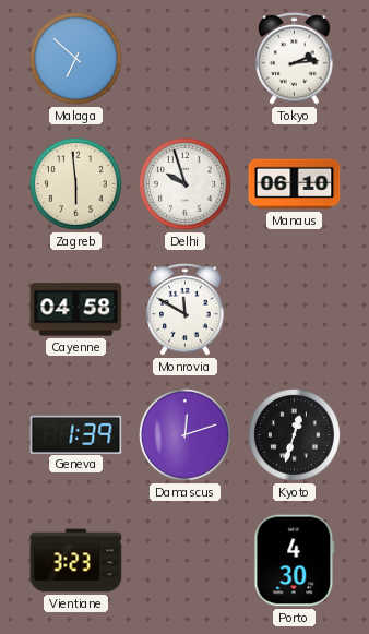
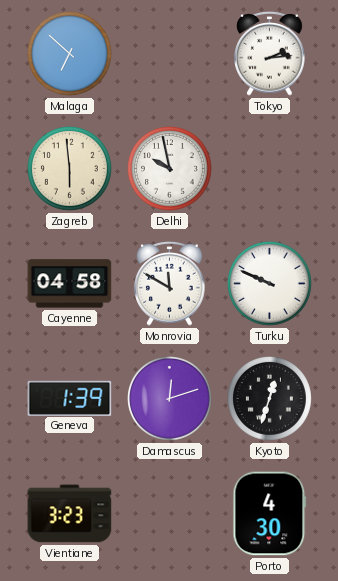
Delhi: 9:57 -> 9:58 (170, 169)
Manaus: 06:10 -> none (295, 184)
Turku: none -> 9:49 (270, 284)
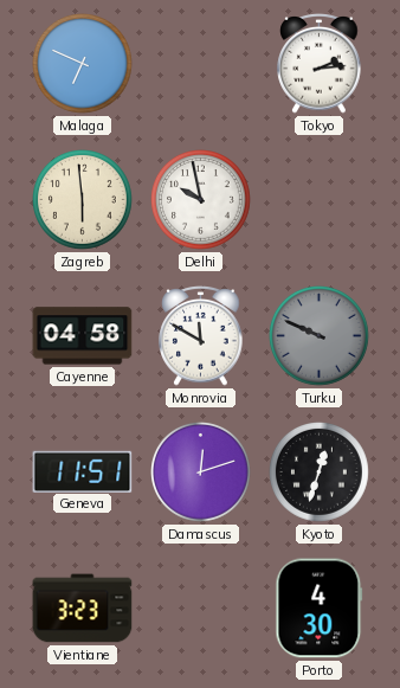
Malaga: 6:52 -> 6:49 (83, 64)
Turku dial: white -> grey (320, 336)
Geneva: 1:39 -> 11:51 (83, 471)
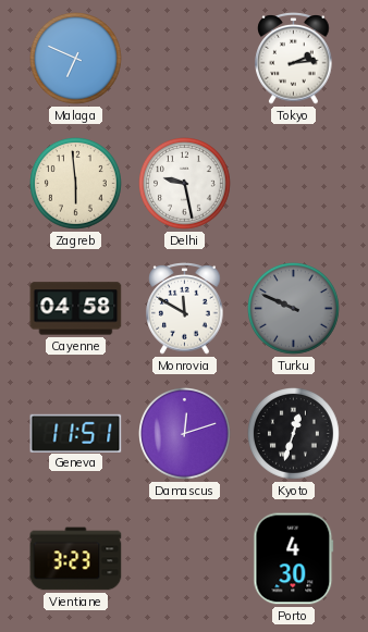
Delhi: 9:58 -> 9:28 (185, 184)
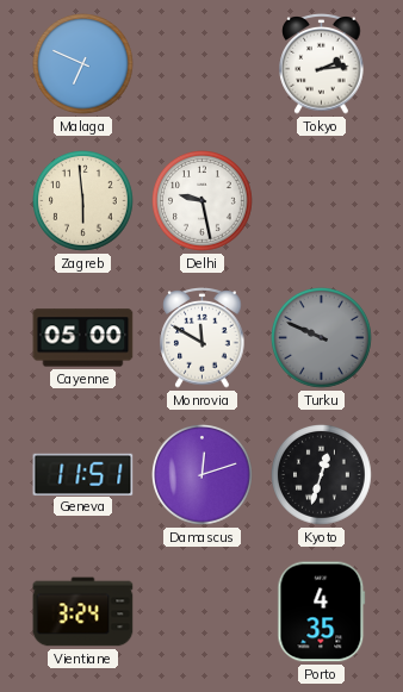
Cayenne: 04:58 -> 05:00 (83, 338)
Vientiane: 3:23 -> 3:24 (83, 612)
Porto: 4:30 -> 4:35 (322, 612)
